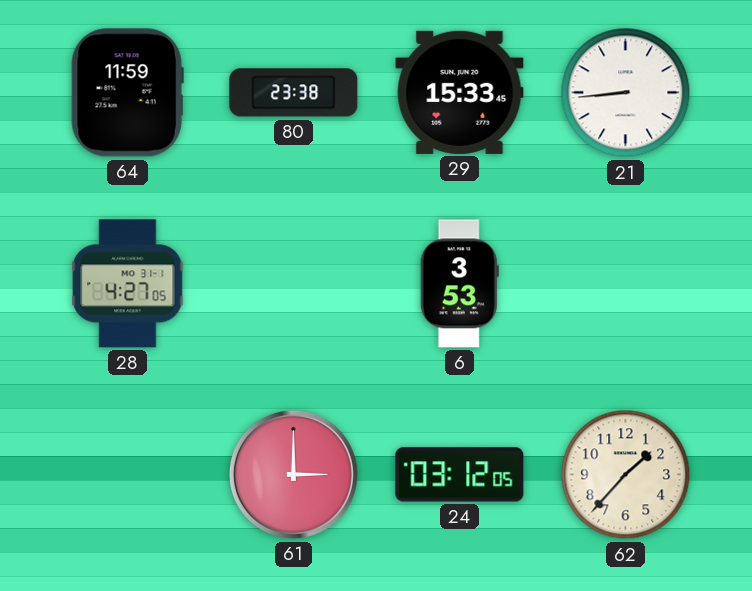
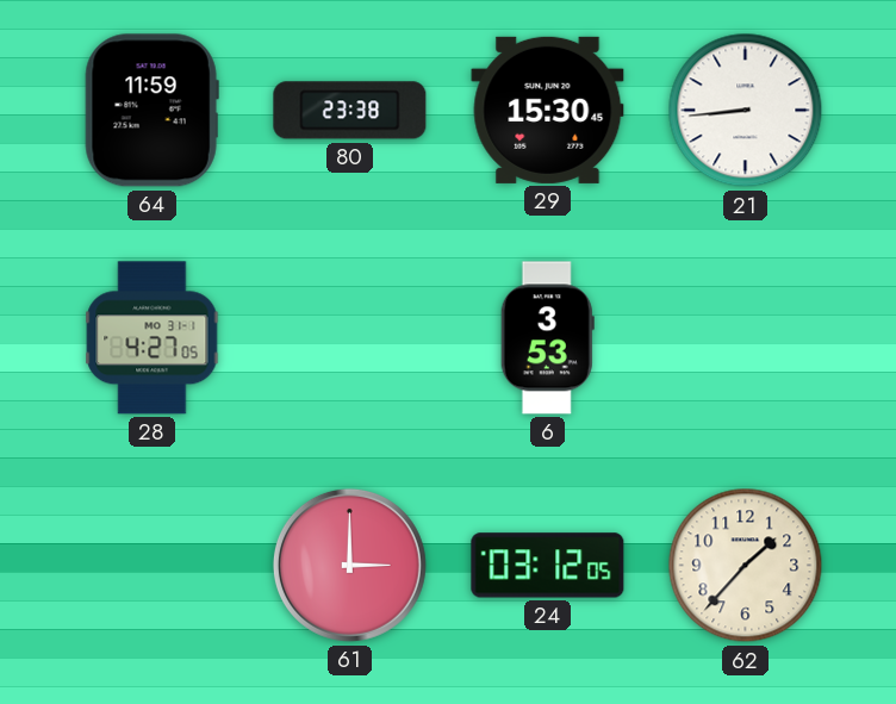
29: 15:33 -> 15:30 (548, 110)
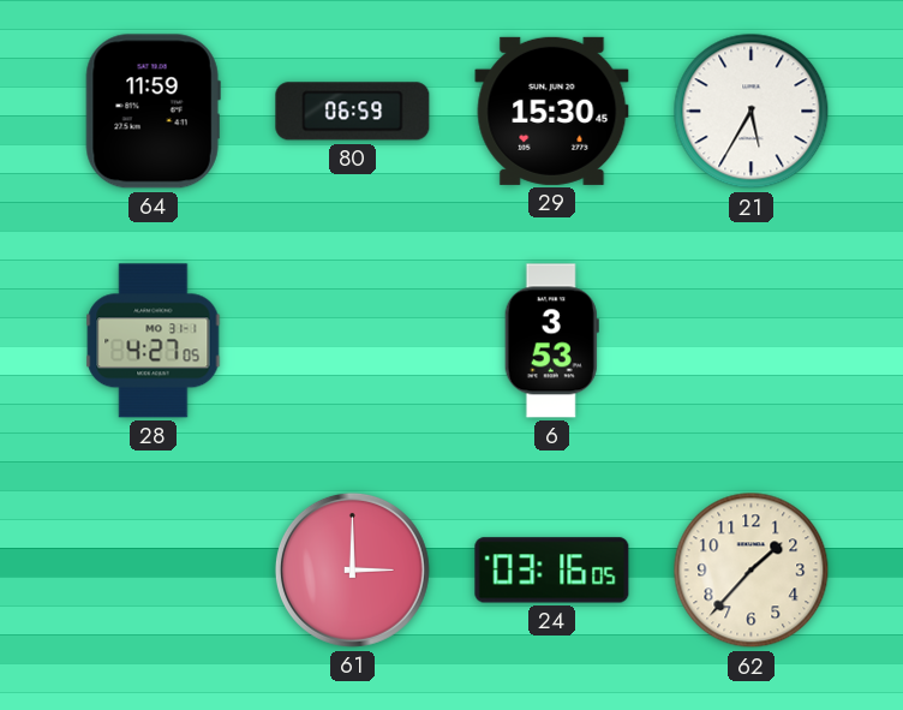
80: 23:38 -> 06:59 (353, 112)
21: 8:44 -> 5:35 (752, 112)
24: 03:12 -> 03:16 (552, 571)
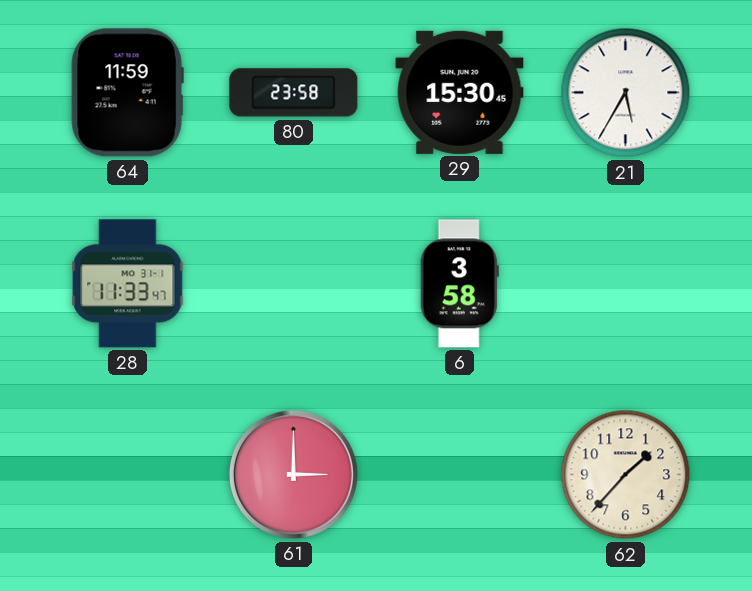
80: 06:59 -> 23:58 (294, 93)
28: 4:27 -> 11:33 (128, 284)
6: 3:53 -> 3:58 (459, 284)
24: 03:16 -> none (552, 571)
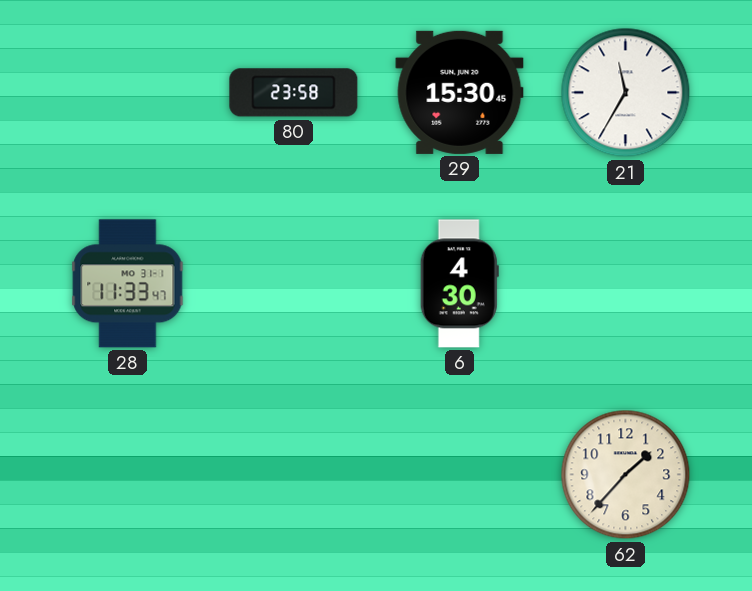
64: 11:59 -> none (127, 93)
21: 5:35 -> 11:35 (626, 93)
6: 3:58 -> 4:30 (459, 284)
61: 3:00 -> none (293, 474)
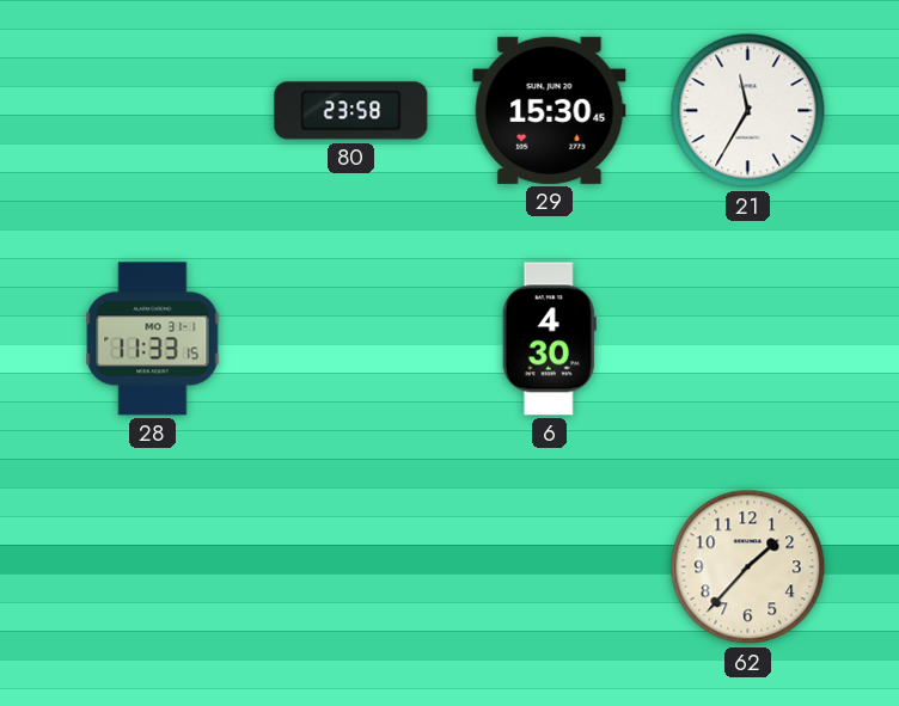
28: 11:33:47 -> 11:33:15 (153, 339)
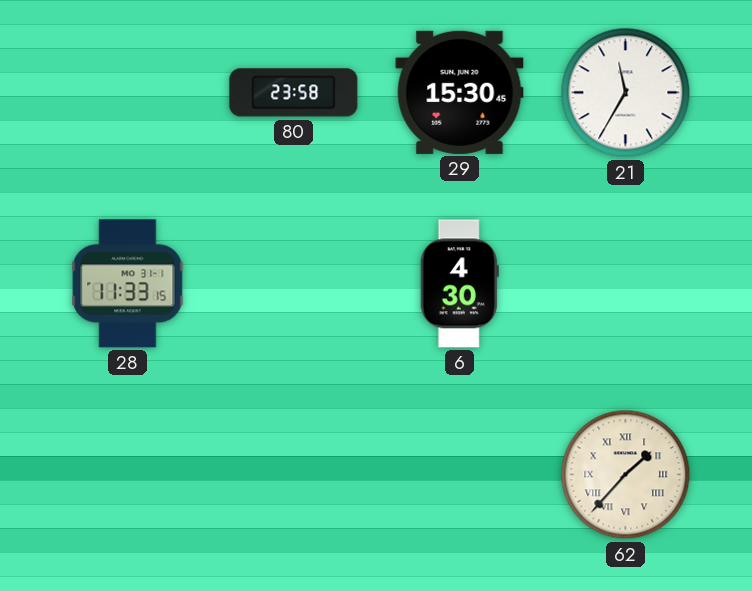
62 numerals: Arabic -> Roman (626, 475)
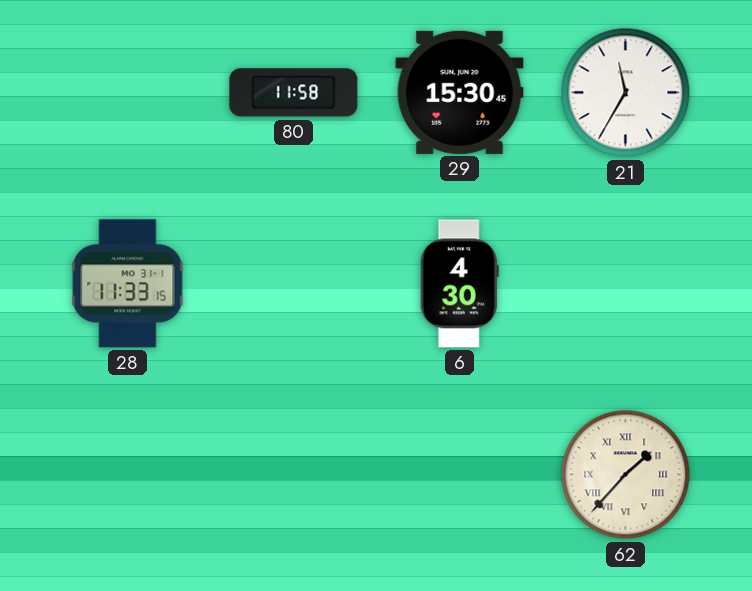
80: 23:58 -> 11:58 (294, 93)
